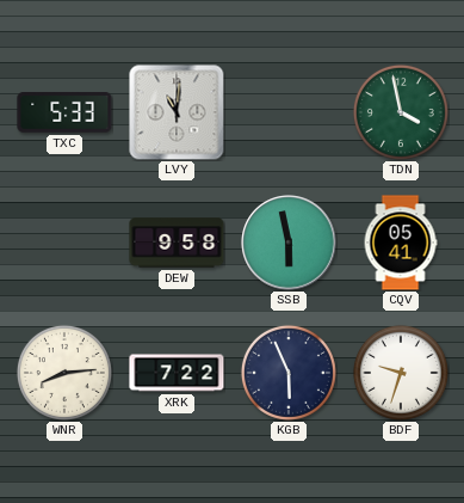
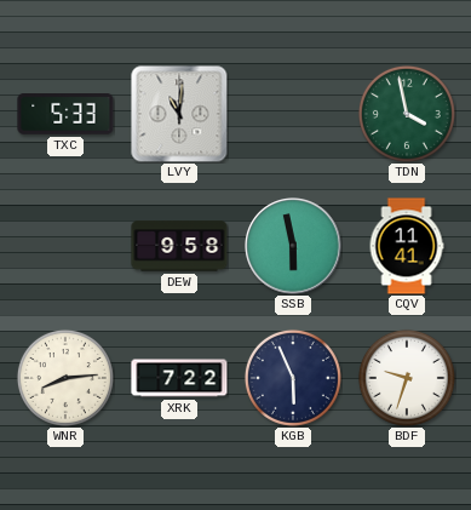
CQV: 05:41 -> 11:41 (407, 246)
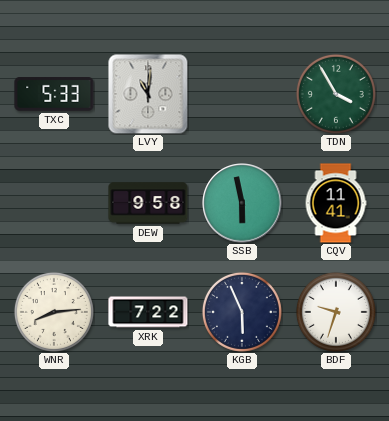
TDN: 3:58 -> 3:55 (336, 94)
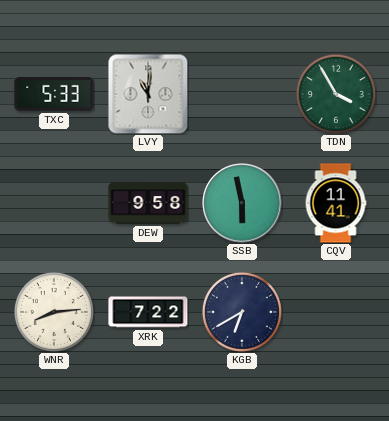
KGB: 5:56 -> 6:40 (242, 312)
BDF: 9:33 -> none (336, 312)
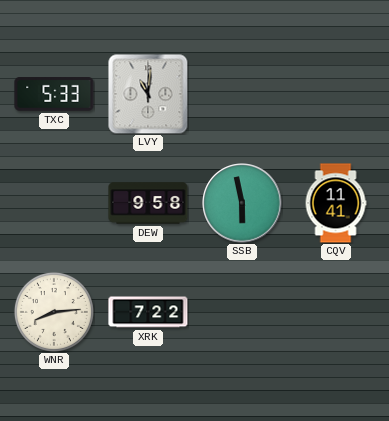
TDN: 3:55 -> none (336, 94)
KGB: 6:40 -> none (242, 312)
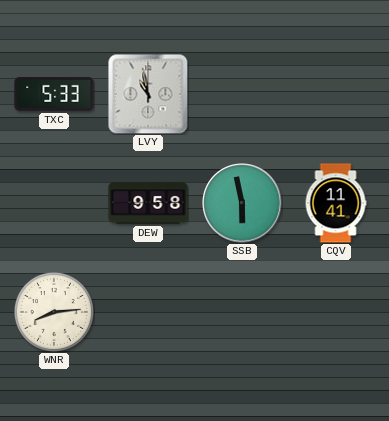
LVY: 11:01 -> 10:58 (148, 94)
XRK: 7:22 -> none (148, 312)
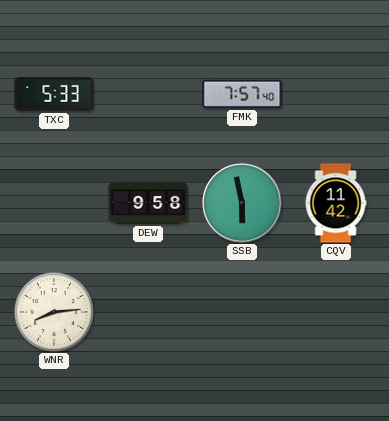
LVY: 10:58 -> none (148, 94)
FMK: none -> 7:57 (242, 94)
CQV: 11:41 -> 11:42 (336, 203)
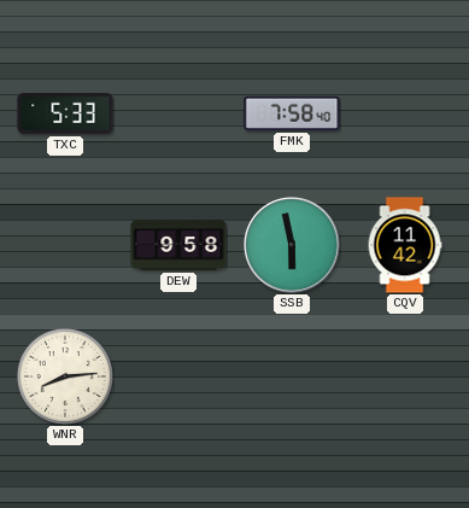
FMK: 7:57 -> 7:58 (292, 113)
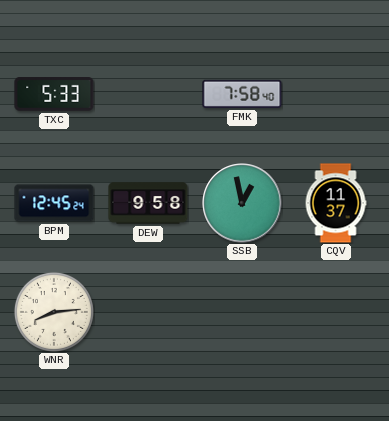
BPM: none -> 12:45 (54, 203)
SSB: 5:58 -> 12:58 (242, 203)
CQV: 11:42 -> 11:37 (336, 203)
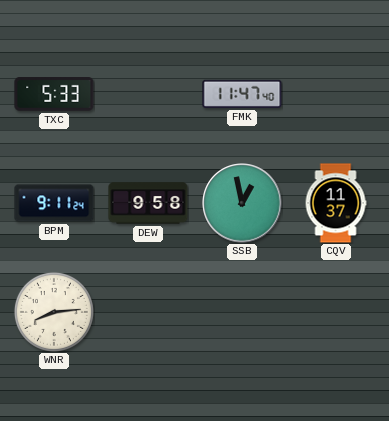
FMK: 7:58 -> 11:47 (242, 94)
BPM: 12:45 -> 9:11 (54, 203)
